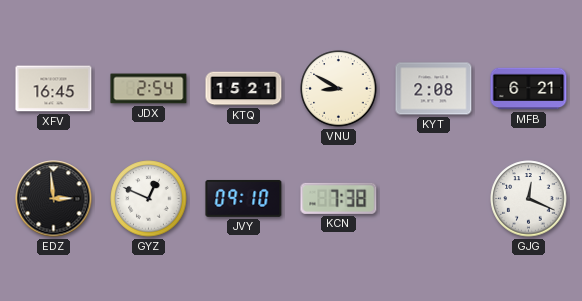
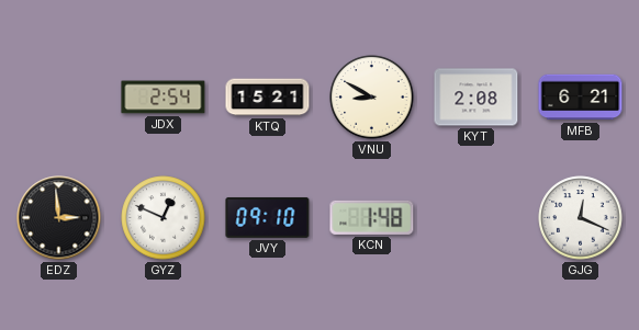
XFV: 16:45 -> none (54, 89)
KCN: 7:38 -> 1:48 (372, 217)
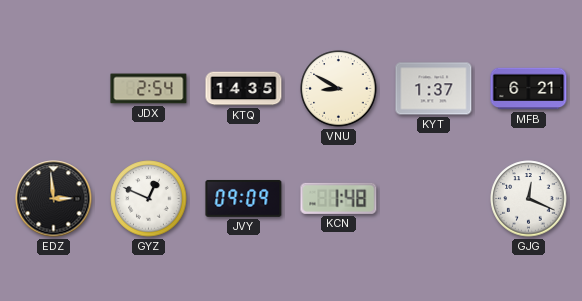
KTQ: 15:21 -> 14:35 (244, 89)
KYT: 2:08 -> 1:37 (434, 89)
JVY: 09:10 -> 09:09 (244, 198)
